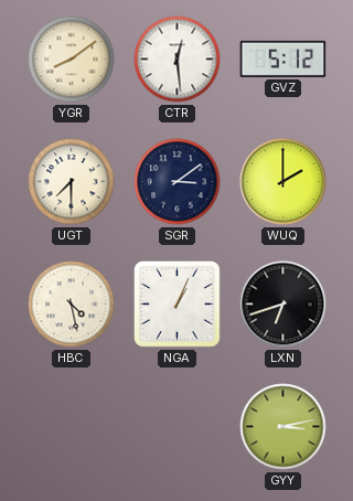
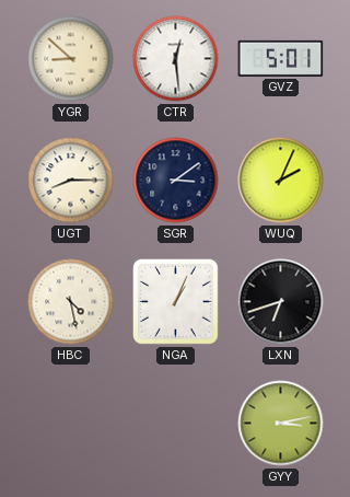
YGR: 8:09 -> 8:52 (71, 59)
GVZ: 5:12 -> 5:01 (281, 58)
UGT: 7:30 -> 8:15 (71, 181)
WUQ: 2:00 -> 2:04 (281, 181)
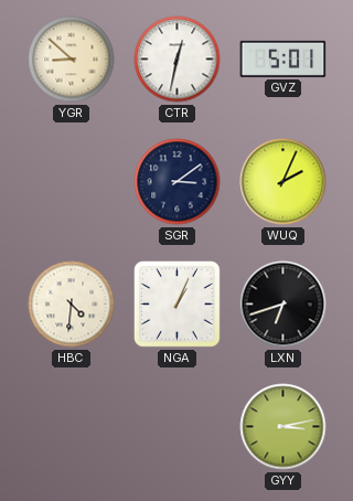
CTR: 12:29 -> 12:32 (178, 60)
UGT: 8:15 -> none (71, 181)
HBC: 4:28 -> 4:31 (72, 305)
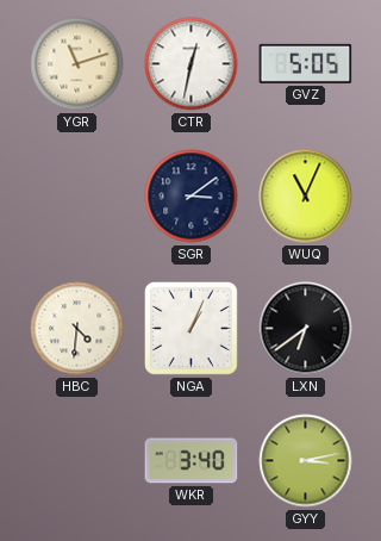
YGR: 8:52 -> 11:12 (77, 64)
GVZ: 5:01 -> 5:05 (306, 63)
WUQ: 2:04 -> 11:04 (306, 197)
LXN: 6:42 -> 6:39 (306, 329)
WKR: none -> 3:40 (192, 461)
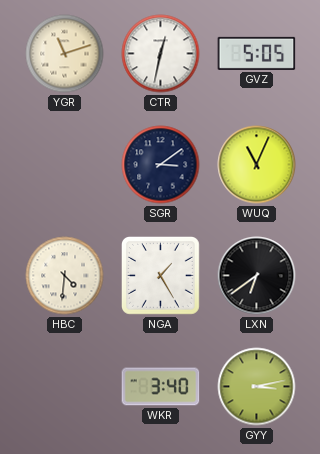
NGA: 1:04 -> 1:25 (161, 276)
